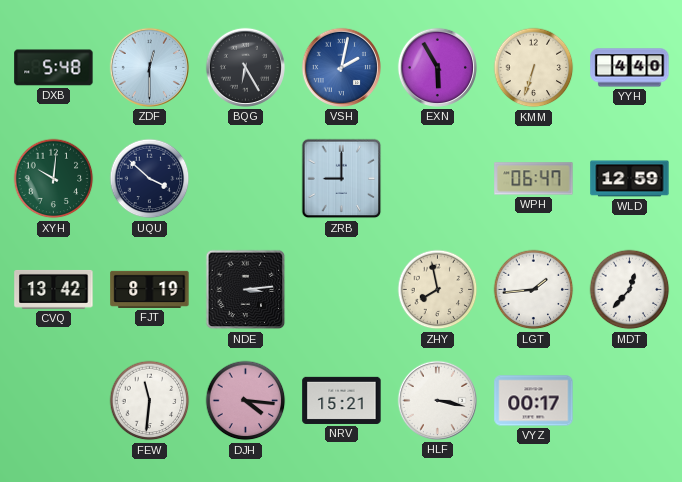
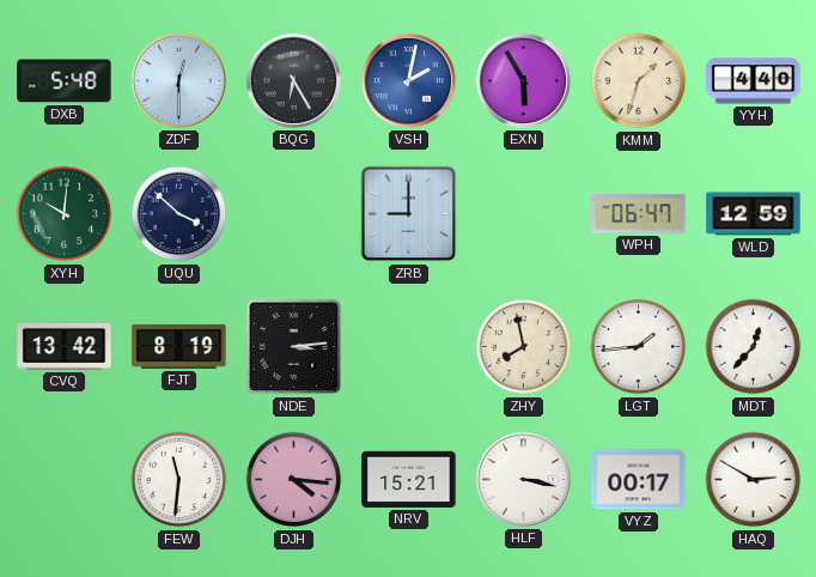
KMM: 6:33 -> 1:33 (639, 81)
HAQ: none -> 2:50 (754, 480)
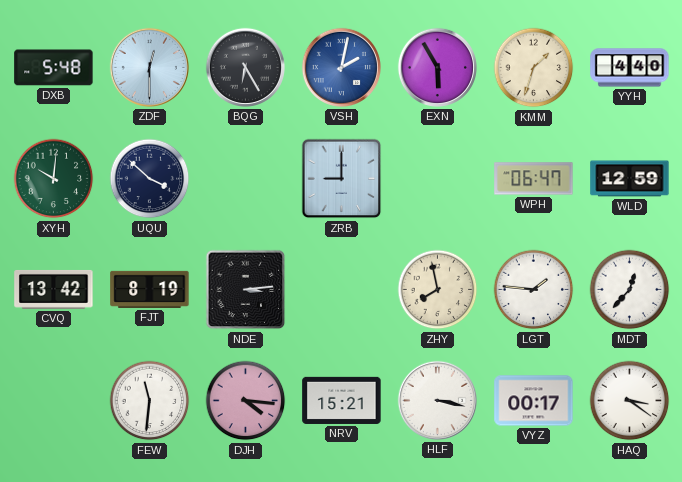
LGT: 1:44 -> 1:46 (534, 290)
HAQ: 2:50 -> 3:21 (630, 401)
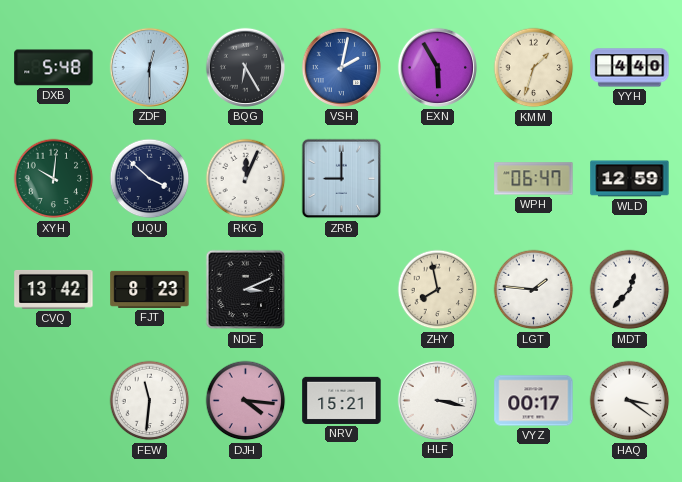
RKG: none -> 12:04 (246, 179)
FJT: 8:19 -> 8:23 (150, 289)
NDE: 3:14 -> 3:11 (246, 290)
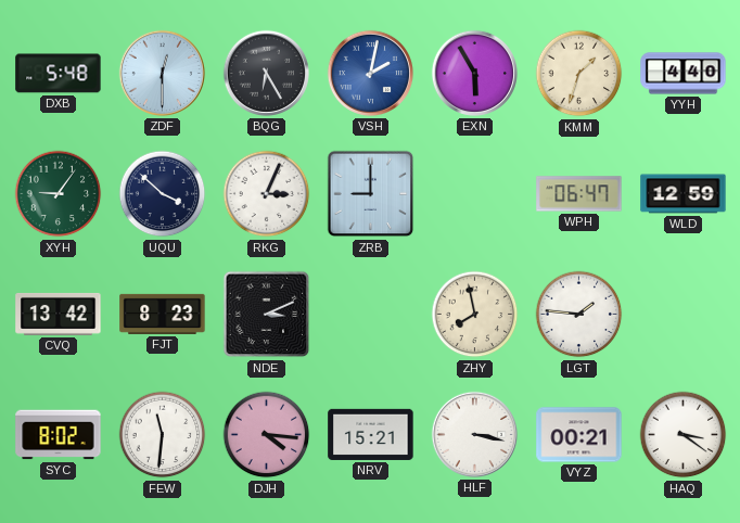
XYH: 10:01 -> 9:06 (59, 194)
RKG: 12:04 -> 3:04 (267, 194)
MDT: 12:37 -> none (630, 290)
SYC: none -> 8:02 (59, 435)
VYZ: 00:17 -> 00:21 (579, 435)
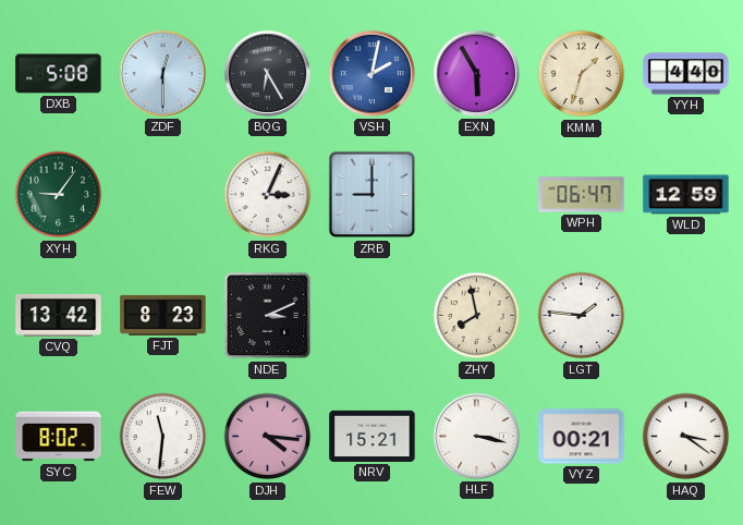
DXB: 5:48 -> 5:08 (59, 74)
UQU: 3:52 -> none (163, 194)
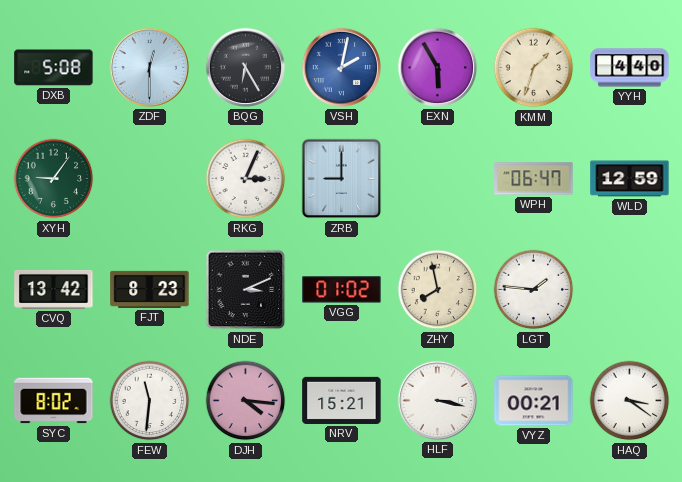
VGG: none -> 01:02 (342, 290)
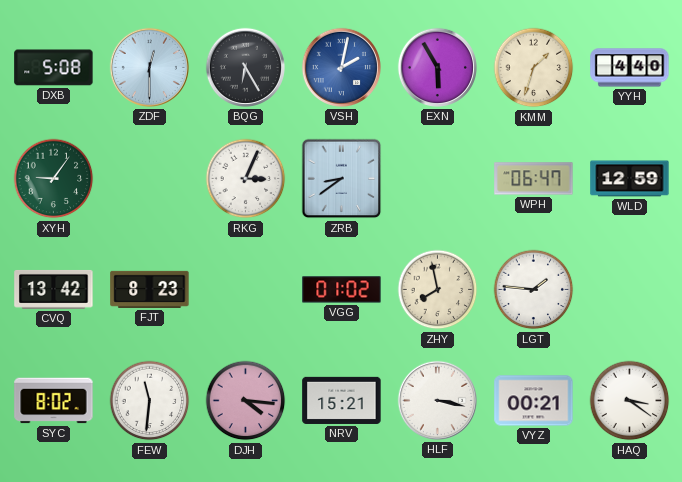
ZRB: 9:00 -> 8:39 (342, 179)
NDE: 3:11 -> none (246, 290)
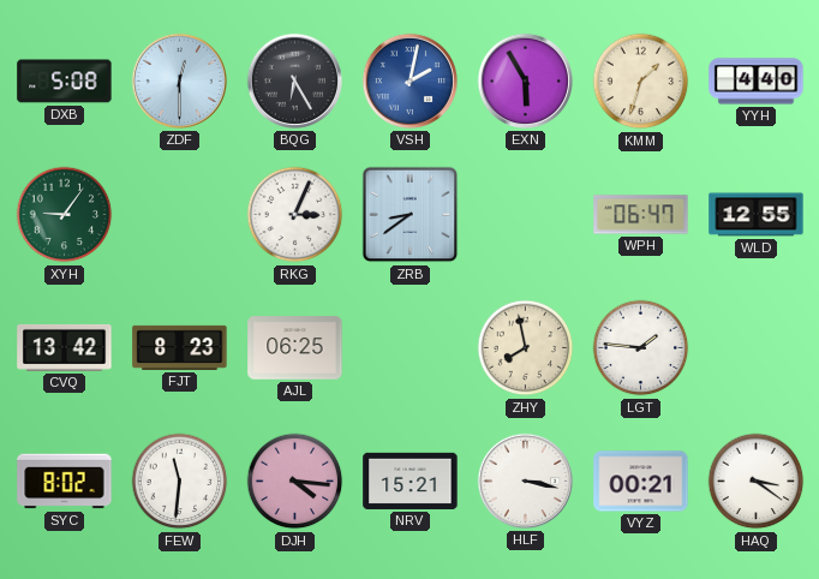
WLD: 12:59 -> 12:55 (757, 215)
AJL: none -> 06:25 (295, 348)
VGG: 01:02 -> none (342, 290)
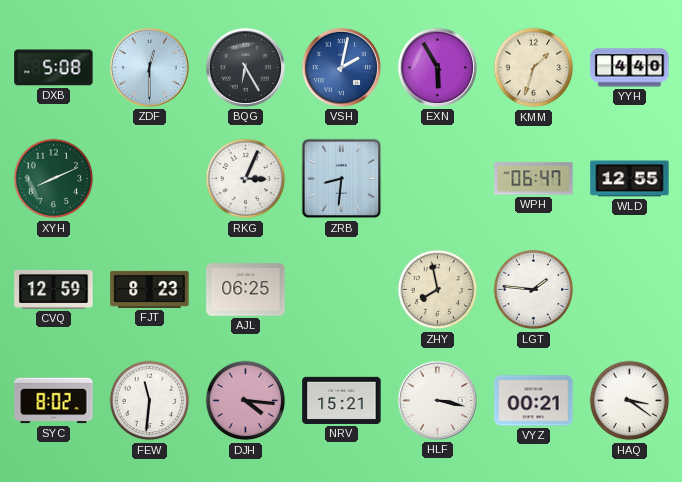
XYH: 9:06 -> 8:11 (54, 179)
ZRB: 8:39 -> 8:31 (342, 179)
CVQ: 13:42 -> 12:59 (54, 289)
